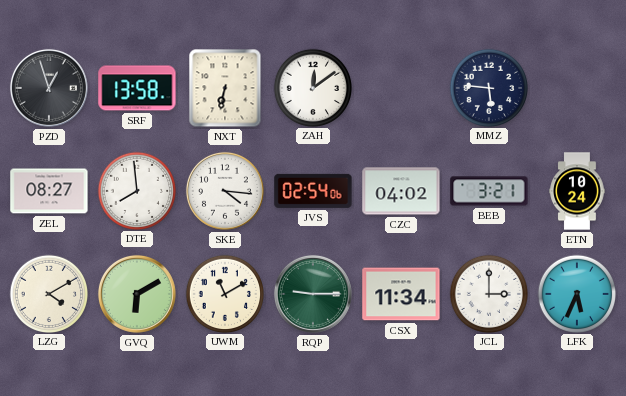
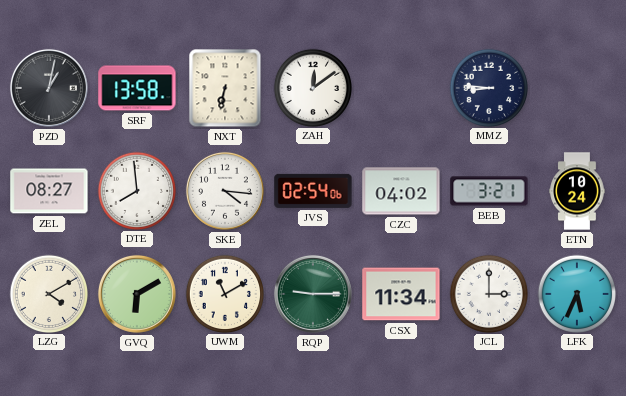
PZD: 12:57 -> 1:02 (49, 88)
MMZ: 5:46 -> 8:46 (488, 87)
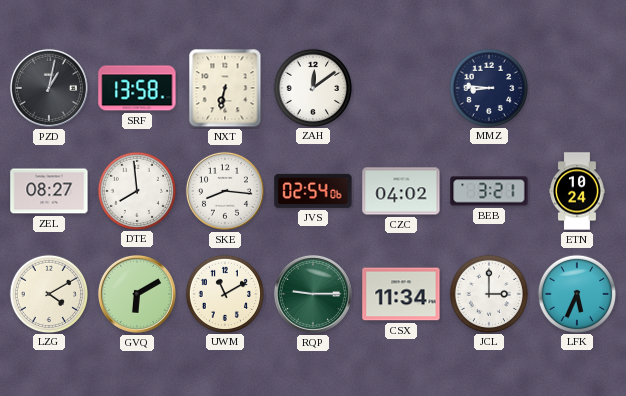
SKE: 4:16 -> 8:16 (225, 191)
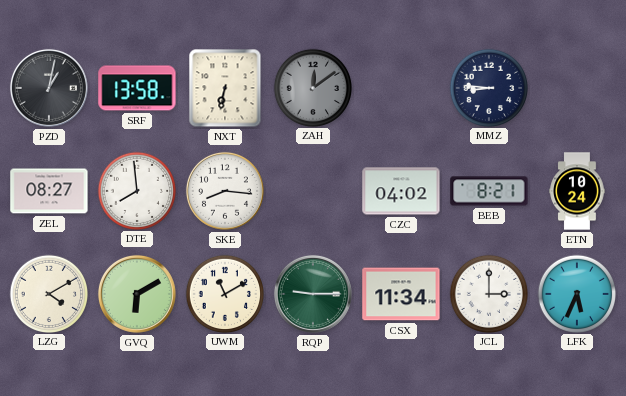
ZAH dial: white -> grey (312, 87)
JVS: 02:54 -> none (313, 191)
BEB: 3:21 -> 8:21 (489, 191)
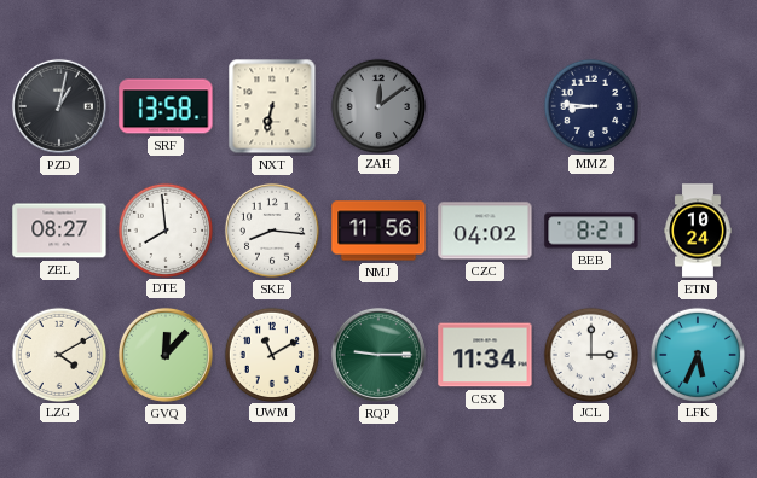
NMJ: none -> 11:56 (379, 231)
GVQ: 6:10 -> 12:07 (166, 355)
